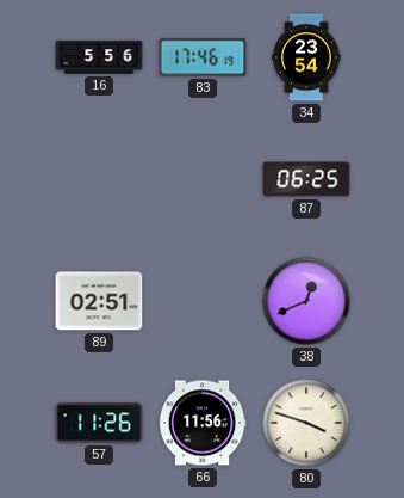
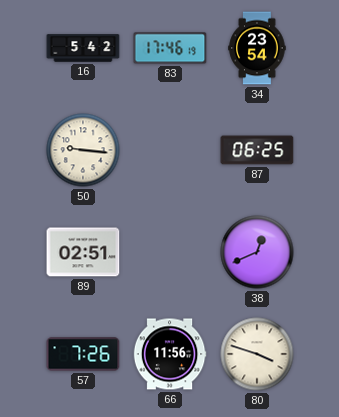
16: 5:56 -> 5:42 (83, 48)
50: none -> 9:16 (83, 150)
57: 11:26 -> 7:26 (83, 354)
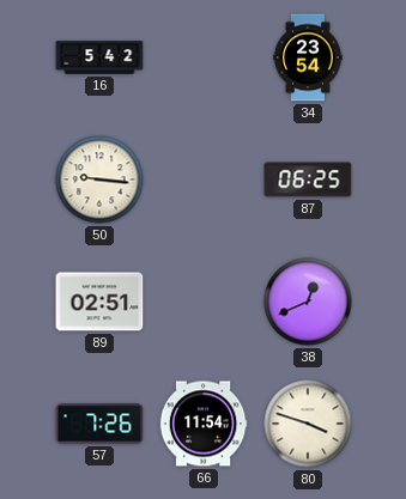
83: 17:46 -> none (170, 48)
66: 11:56 -> 11:54 (204, 424)
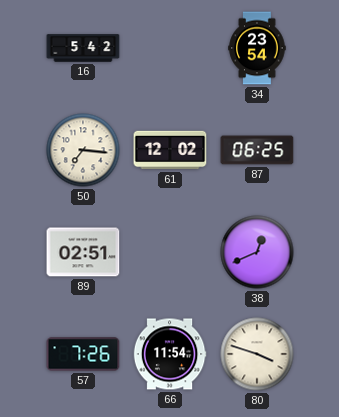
50: 9:16 -> 7:16 (83, 150)
61: none -> 12:02 (170, 150)
